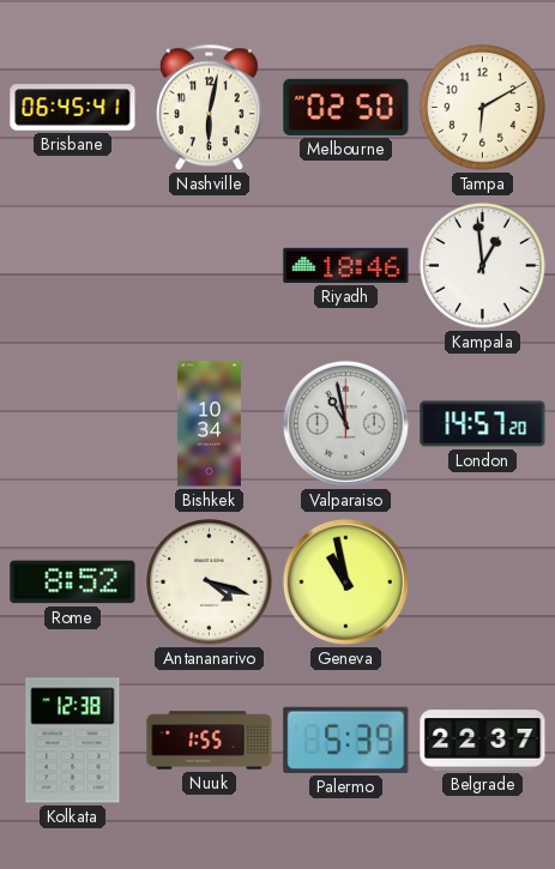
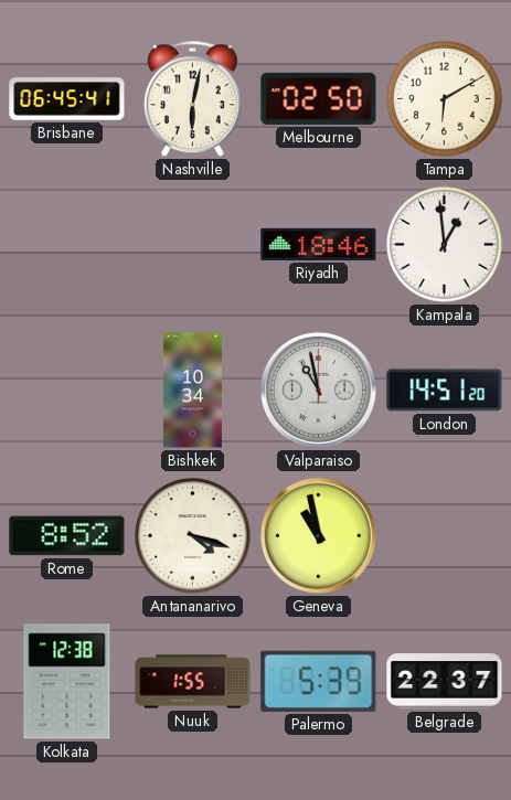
London: 14:57 -> 14:51 (445, 391)
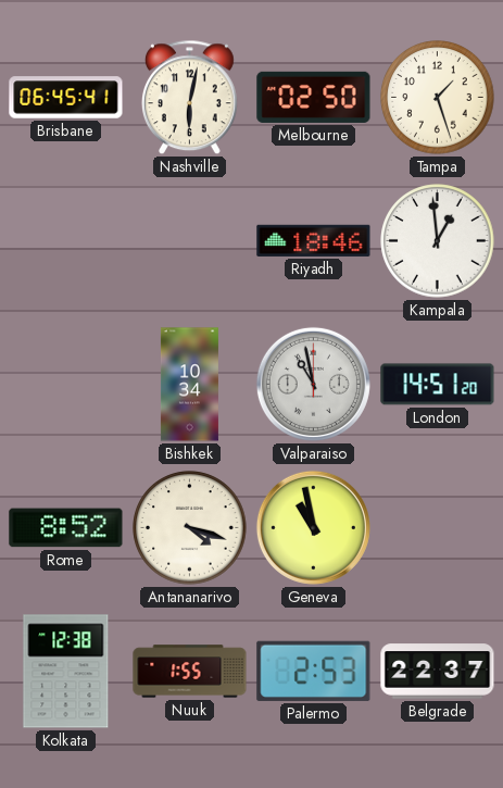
Tampa: 6:10 -> 1:27 (438, 98)
Palermo: 5:39 -> 2:53 (314, 671)
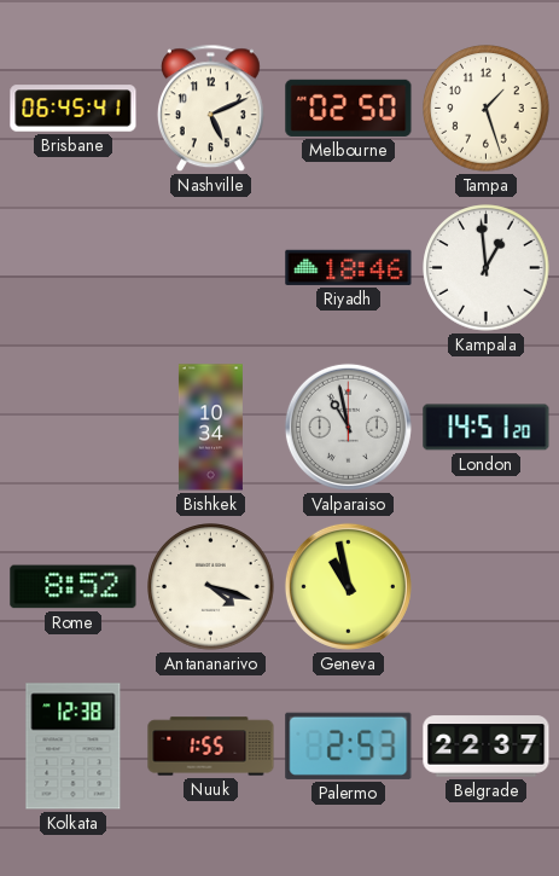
Nashville: 6:02 -> 5:11 (210, 109)
